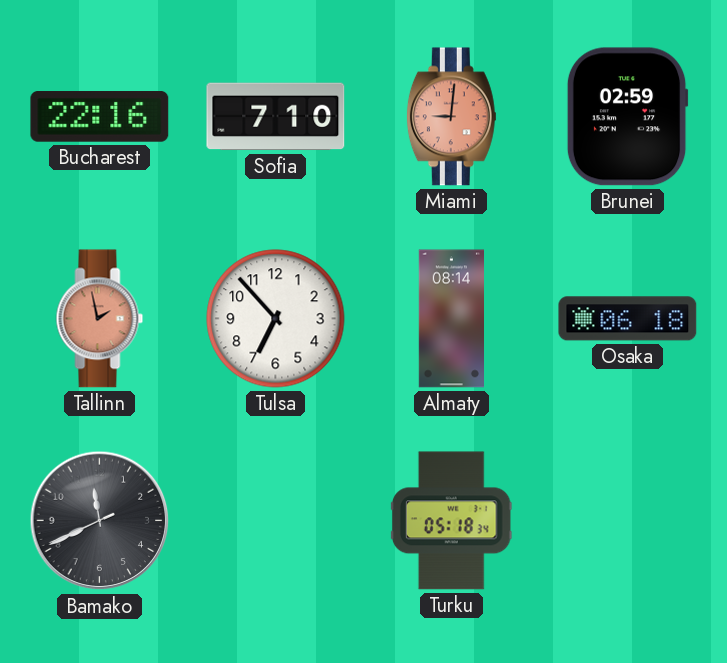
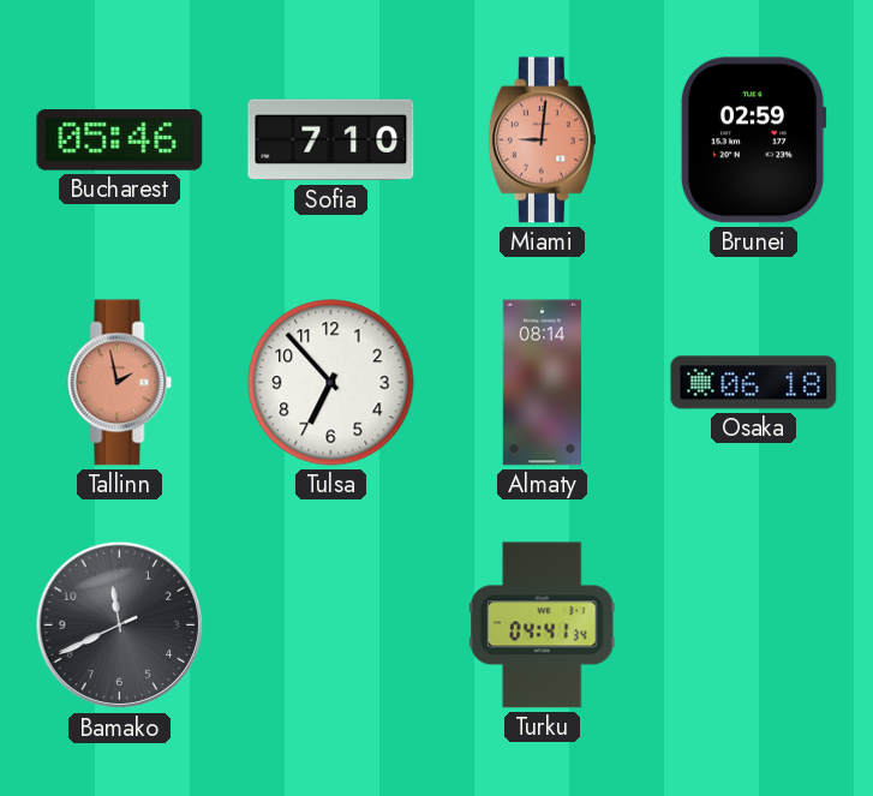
Bucharest: 22:16 -> 05:46 (120, 140)
Turku: 05:18 -> 04:41 (542, 626)
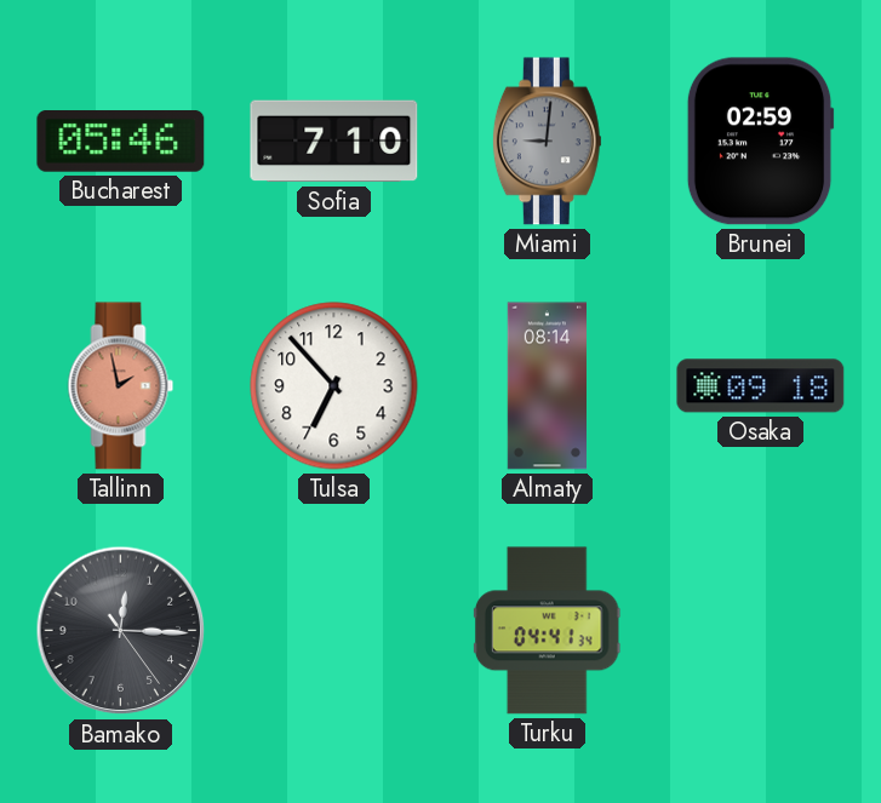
Miami dial: salmon -> grey (547, 142)
Osaka: 06:18 -> 09:18 (761, 386)
Bamako: 11:40 -> 12:15 (121, 631)
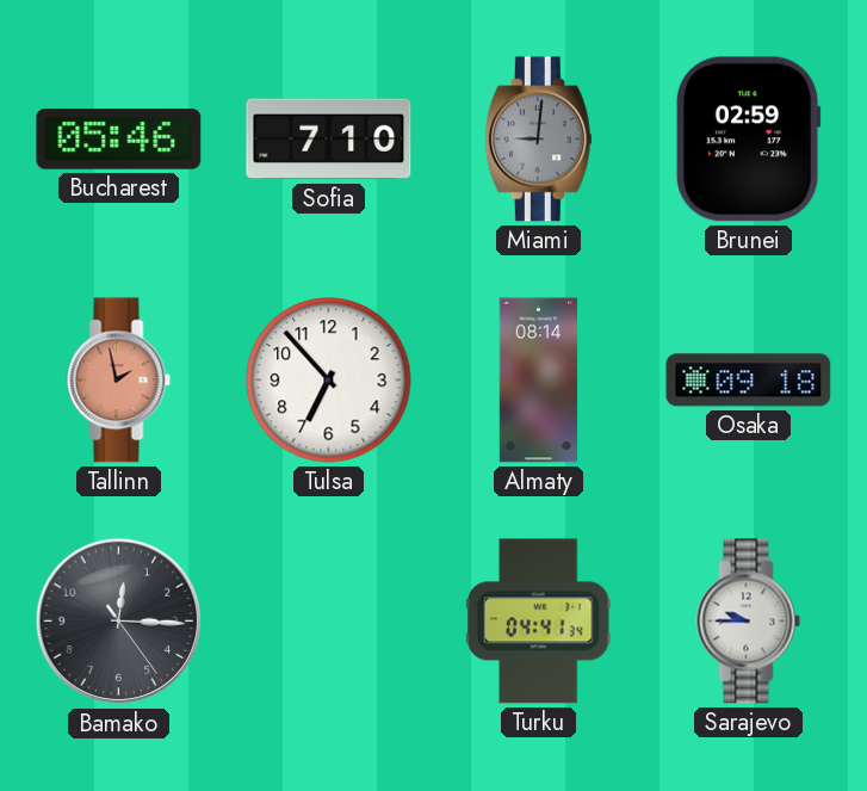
Sarajevo: none -> 9:45 (749, 622)
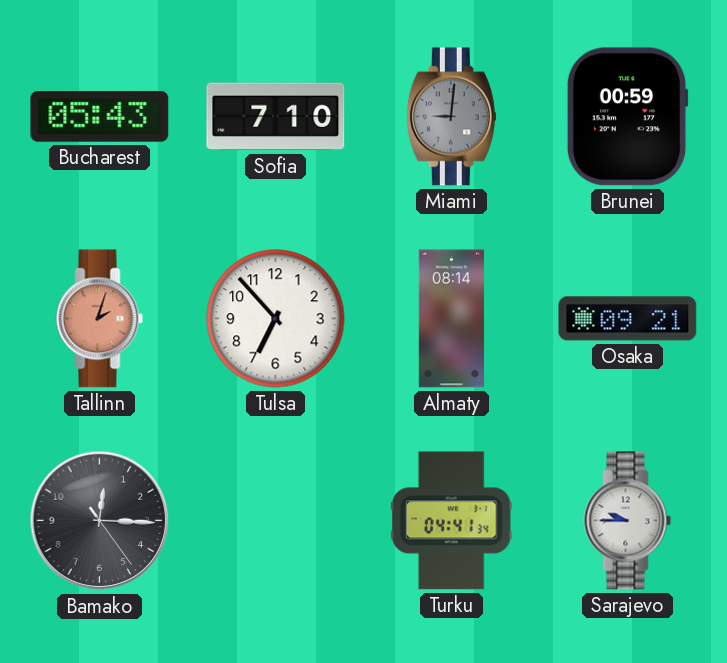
Bucharest: 05:46 -> 05:43 (100, 117)
Brunei: 02:59 -> 00:59 (627, 117)
Tallinn: 1:58 -> 2:03 (100, 319)
Osaka: 09:18 -> 09:21 (628, 319)
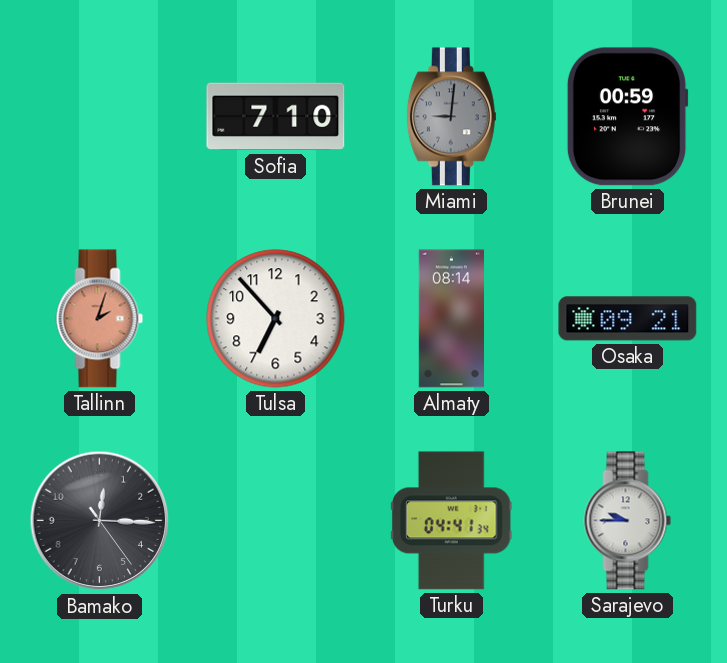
Bucharest: 05:43 -> none (100, 117)
